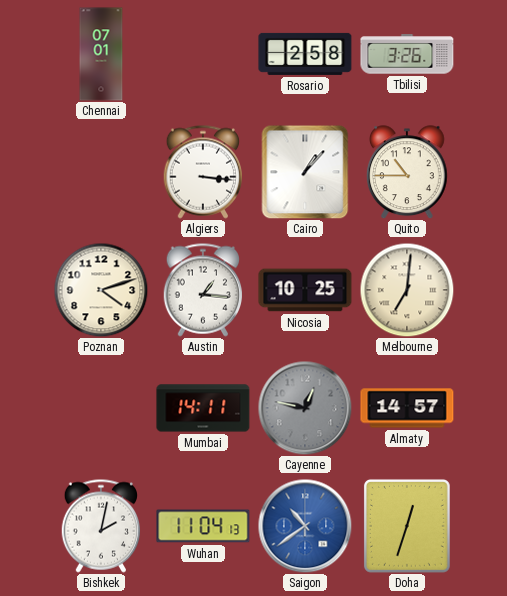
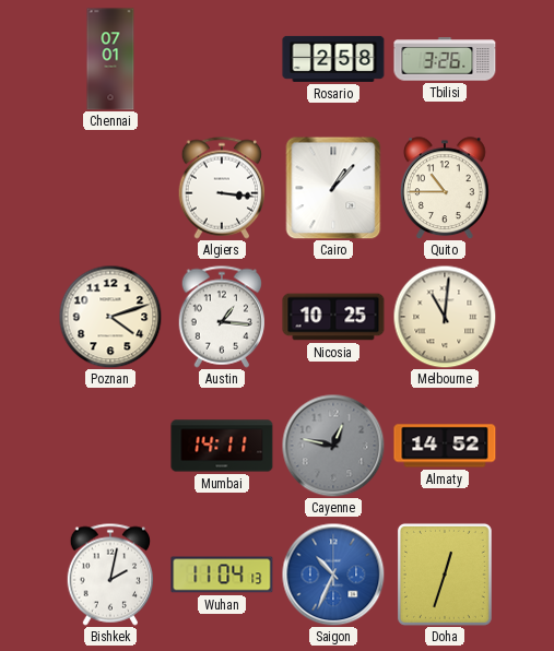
Melbourne: 7:01 -> 11:01 (445, 317)
Almaty: 14:57 -> 14:52 (445, 446)
Saigon: 10:39 -> 10:34 (333, 575)
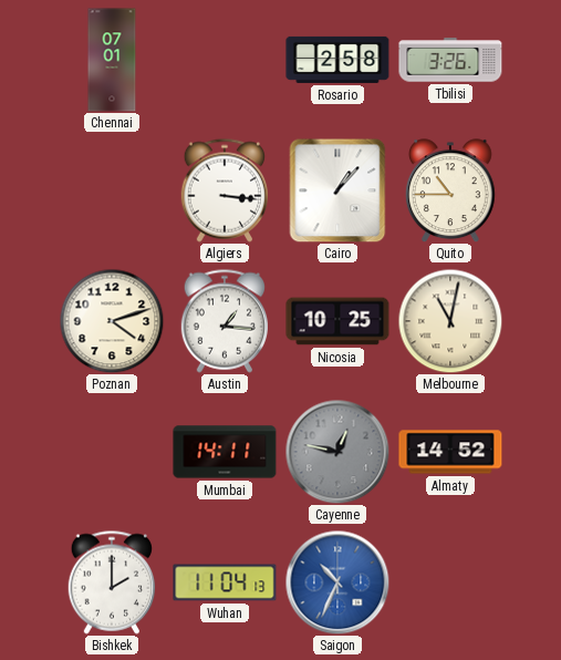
Melbourne: 11:01 -> 11:02 (450, 321)
Bishkek: 2:02 -> 2:00 (111, 582)
Doha: 12:33 -> none (445, 575)
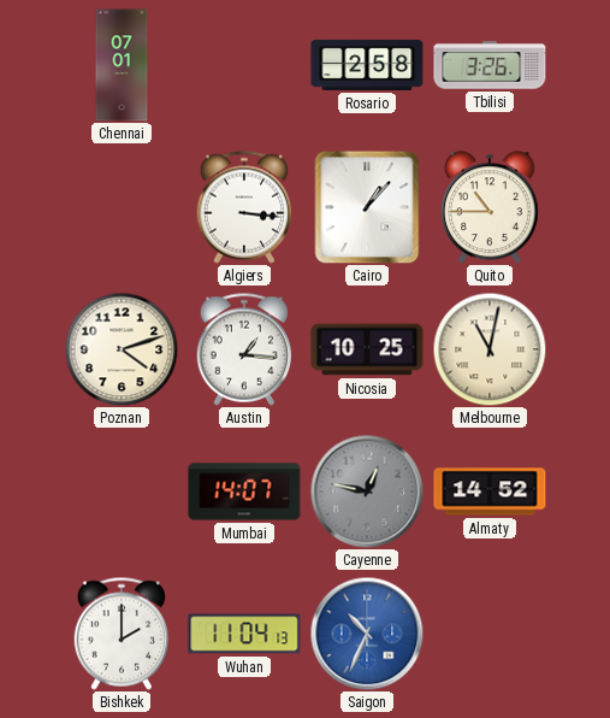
Mumbai: 14:11 -> 14:07 (244, 492)
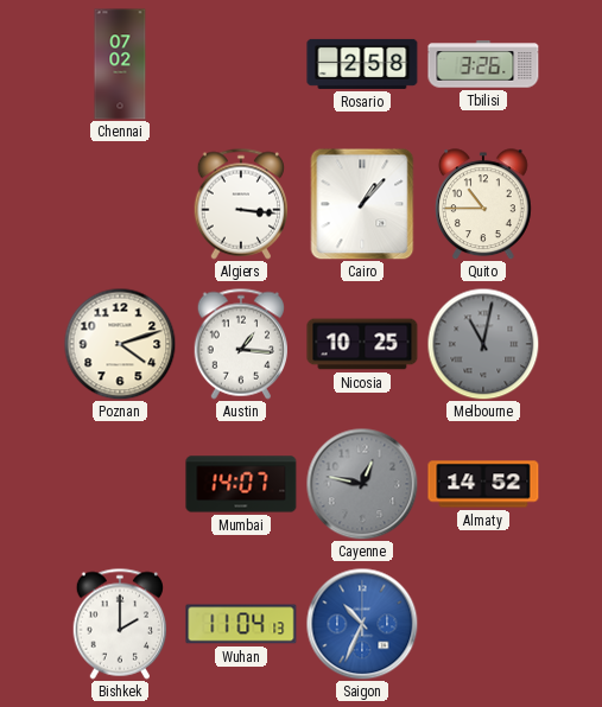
Chennai: 07:01 -> 07:02 (120, 64)
Melbourne dial: cream -> grey (483, 344)
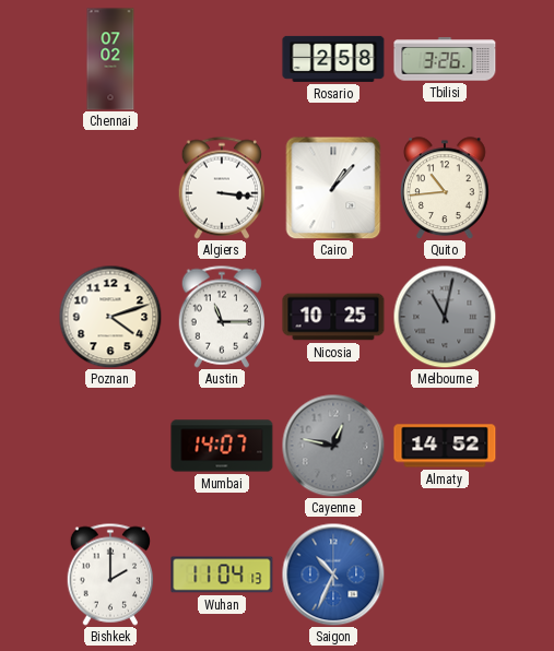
Quito: 10:45 -> 10:44 (445, 188)
Austin: 1:16 -> 11:15 (221, 317)
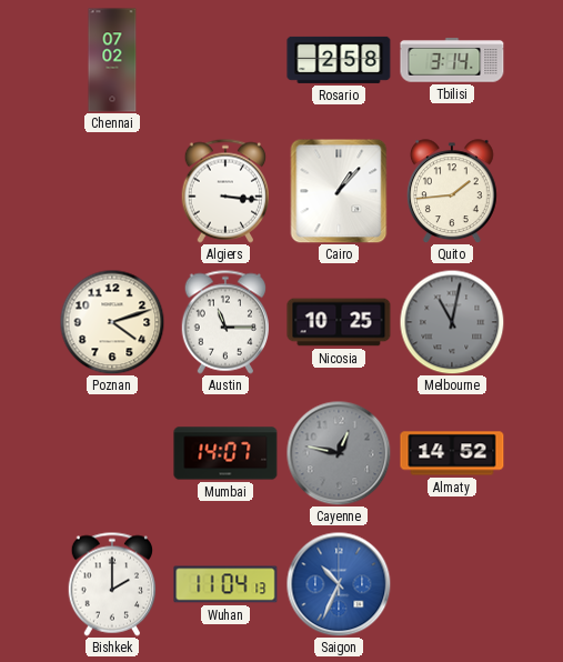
Tbilisi: 3:26 -> 3:14 (452, 60)
Quito: 10:44 -> 1:44 (452, 191)
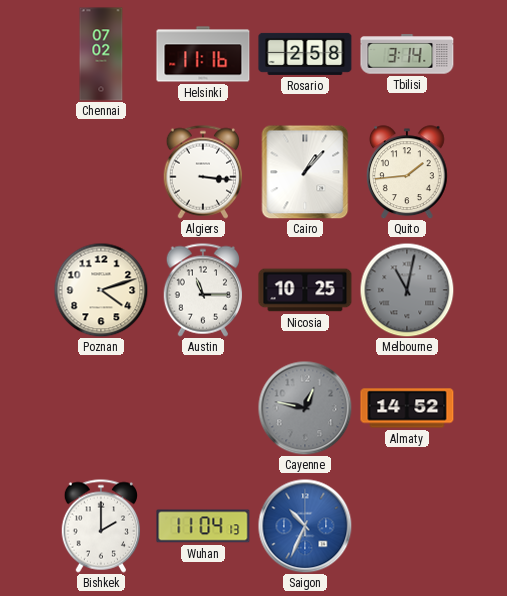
Helsinki: none -> 11:16 (203, 54)
Mumbai: 14:07 -> none (225, 453)
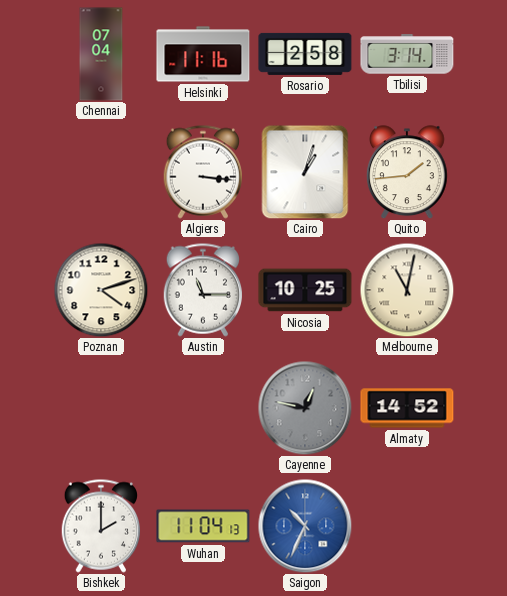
Chennai: 07:02 -> 07:04 (101, 54)
Cairo: 1:07 -> 1:03 (305, 172)
Melbourne dial: grey -> cream (407, 290)
